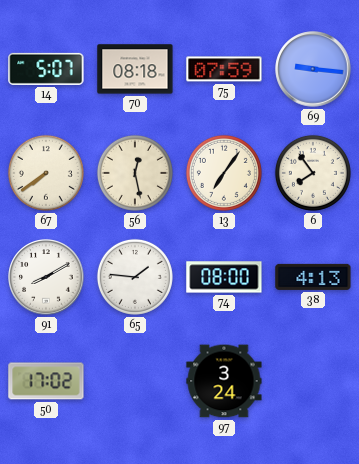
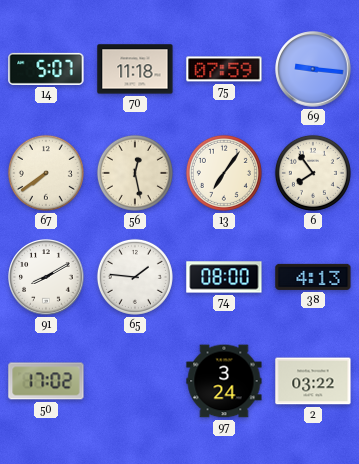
70: 08:18 -> 11:18 (135, 69)
2: none -> 03:22 (313, 381)
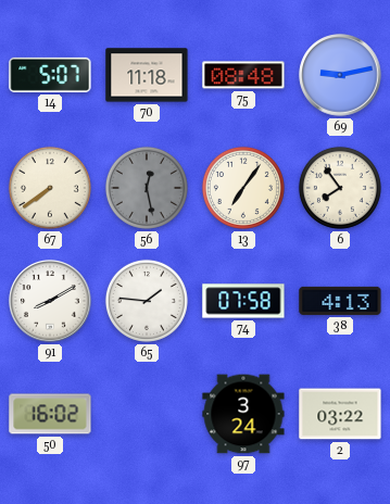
75: 07:59 -> 08:48 (243, 75)
69: 9:16 -> 9:13 (340, 75)
56 dial: cream -> grey (147, 188)
74: 08:00 -> 07:58 (243, 301)
50: 17:02 -> 16:02 (50, 414)
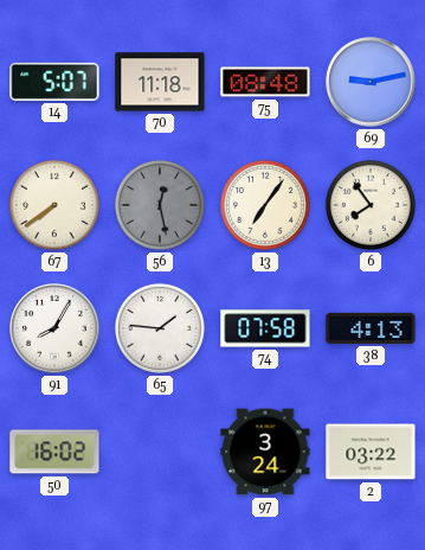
91: 8:10 -> 8:05 (54, 328)
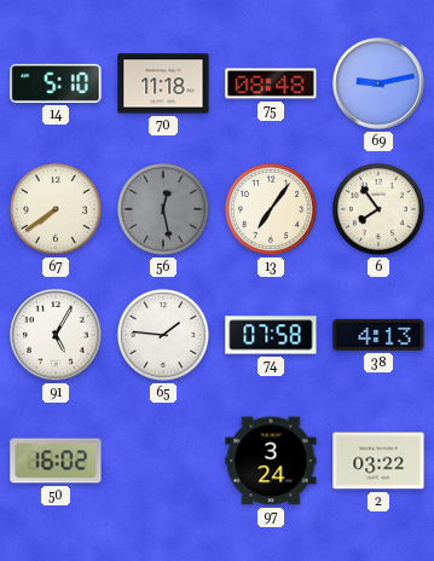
14: 5:07 -> 5:10 (56, 83)
91: 8:05 -> 5:05 (56, 335)
